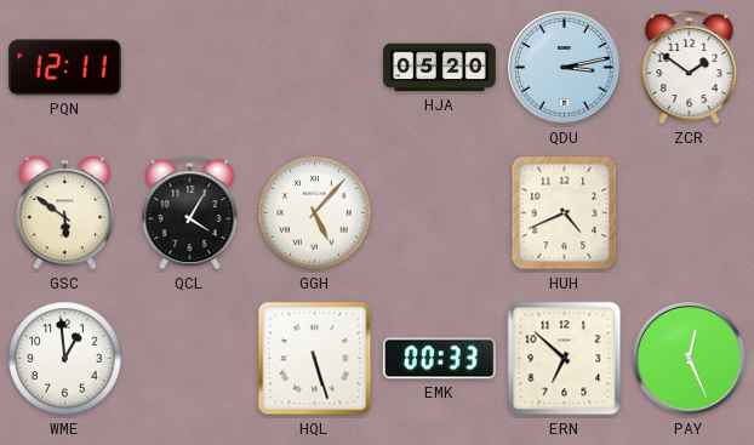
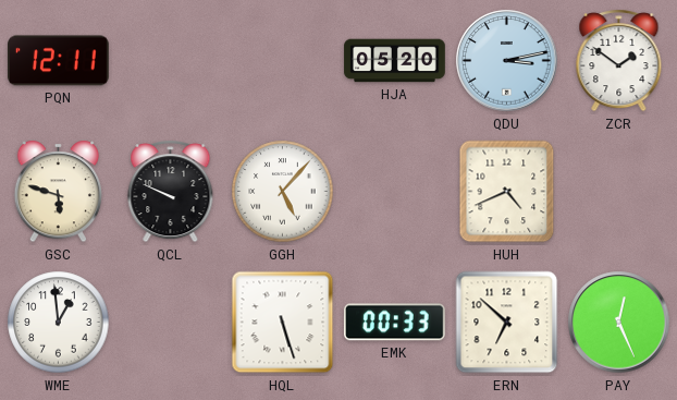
GSC: 5:51 -> 5:48 (59, 192)
QCL: 4:05 -> 9:49 (171, 192)
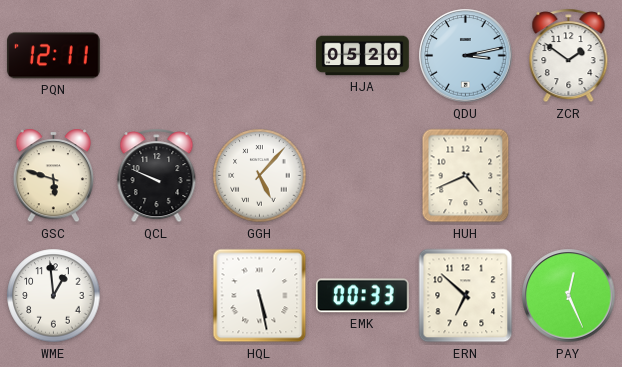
HQL: 5:27 -> 5:28 (260, 296)
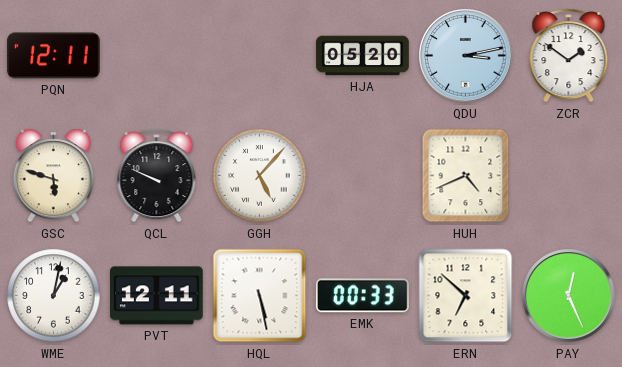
WME: 12:59 -> 1:02 (54, 296)
PVT: none -> 12:11 (157, 296)
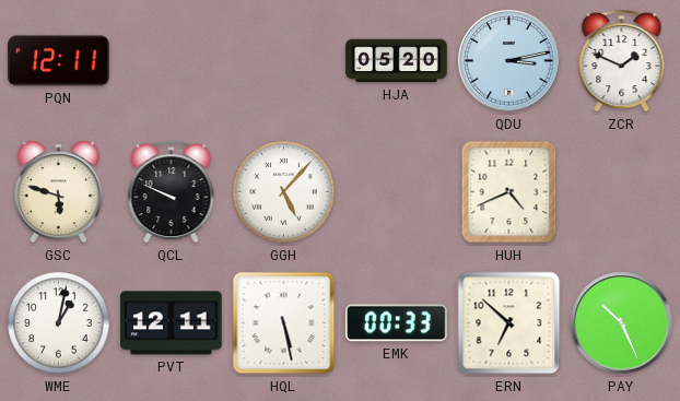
ZCR: 1:51 -> 1:49 (622, 61)
PAY: 12:26 -> 10:26 (622, 323)
